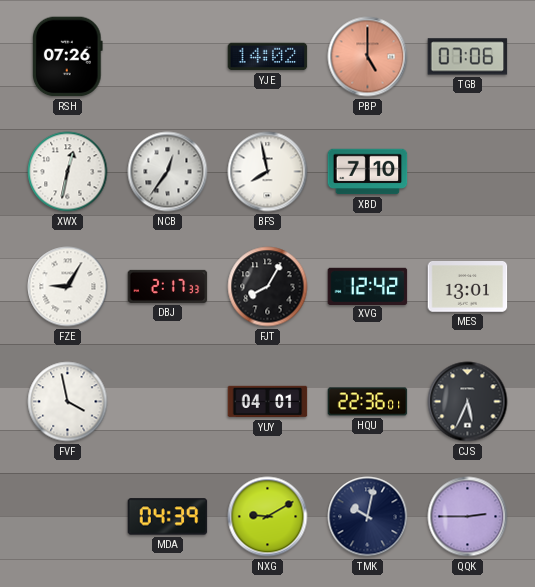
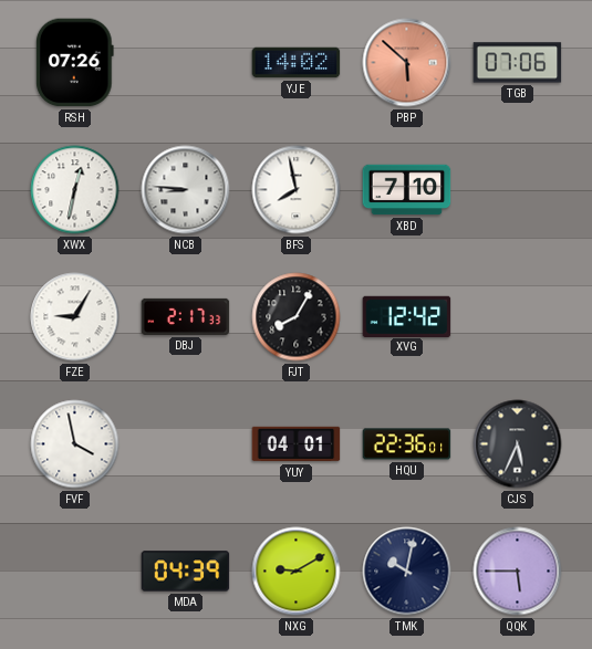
PBP: 5:00 -> 5:52 (407, 63)
NCB: 12:36 -> 8:46 (186, 190)
MES: 13:01 -> none (468, 287)
QQK: 2:45 -> 5:45 (518, 572)
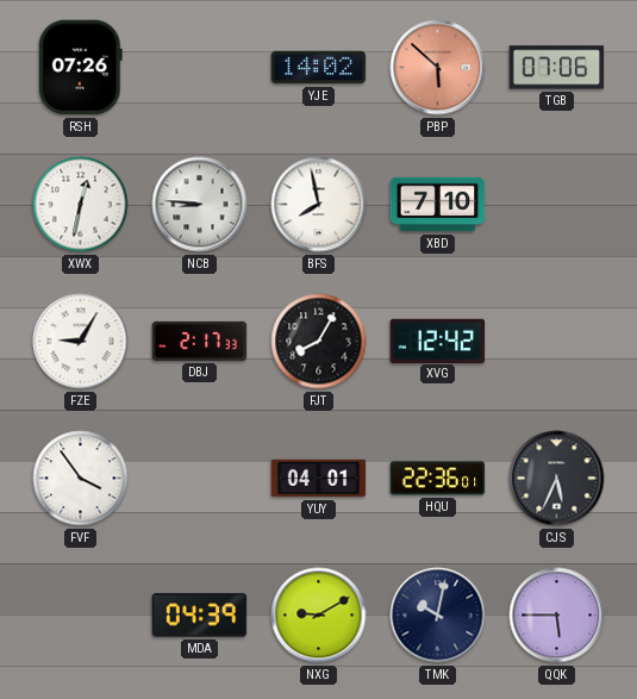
FVF: 3:58 -> 3:54 (81, 479)
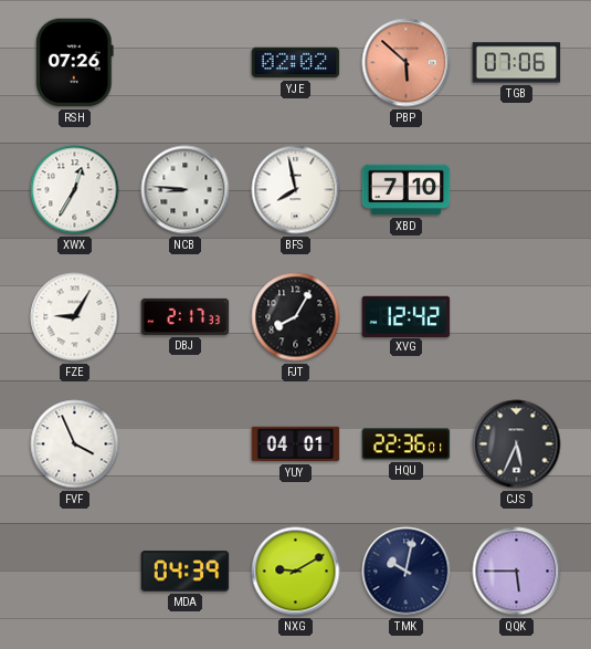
YJE: 14:02 -> 02:02 (296, 63)
XWX: 12:32 -> 12:35 (75, 190)
FVF: 3:54 -> 3:56 (75, 444)
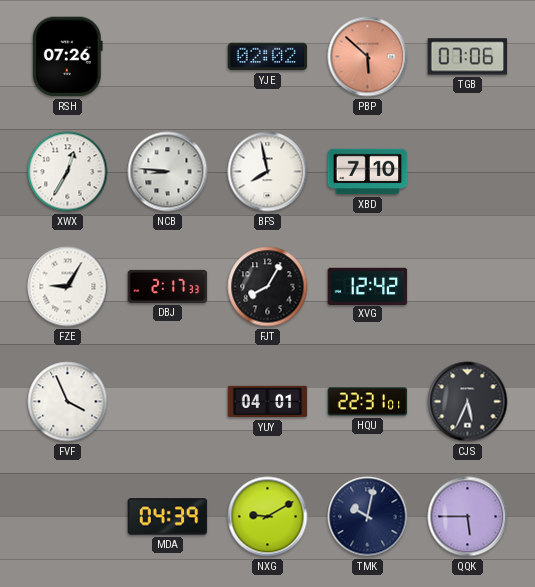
HQU: 22:36 -> 22:31 (368, 402)
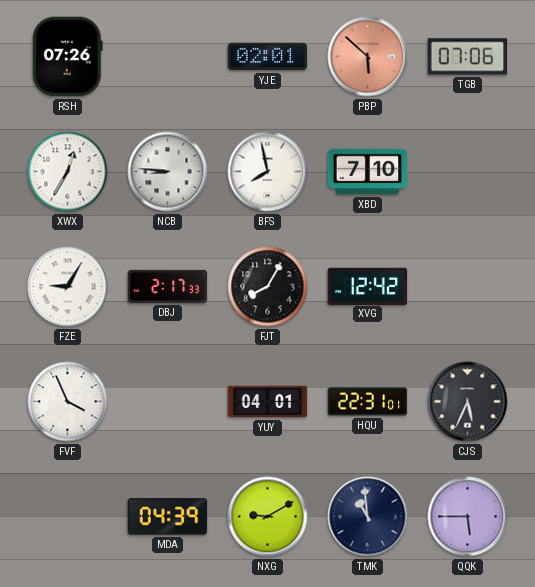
YJE: 02:02 -> 02:01 (268, 57)
TMK: 10:02 -> 10:59 (368, 517)
